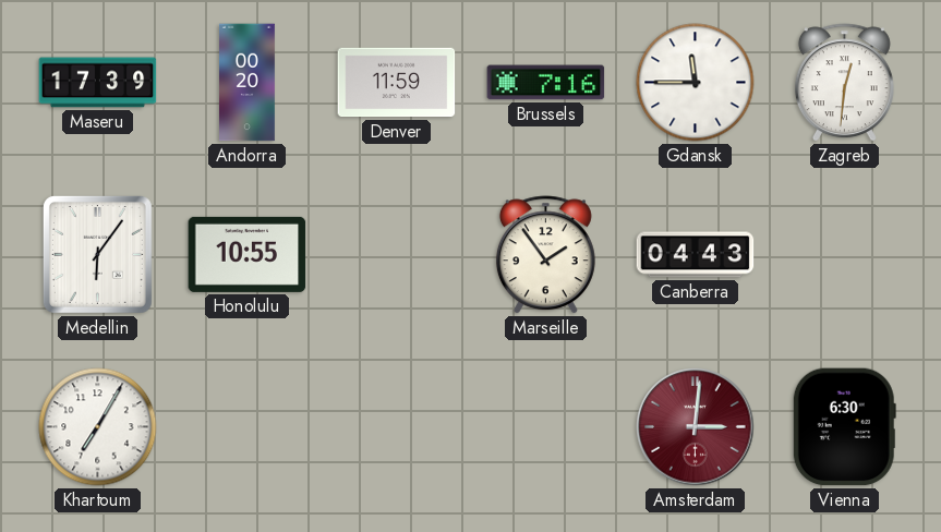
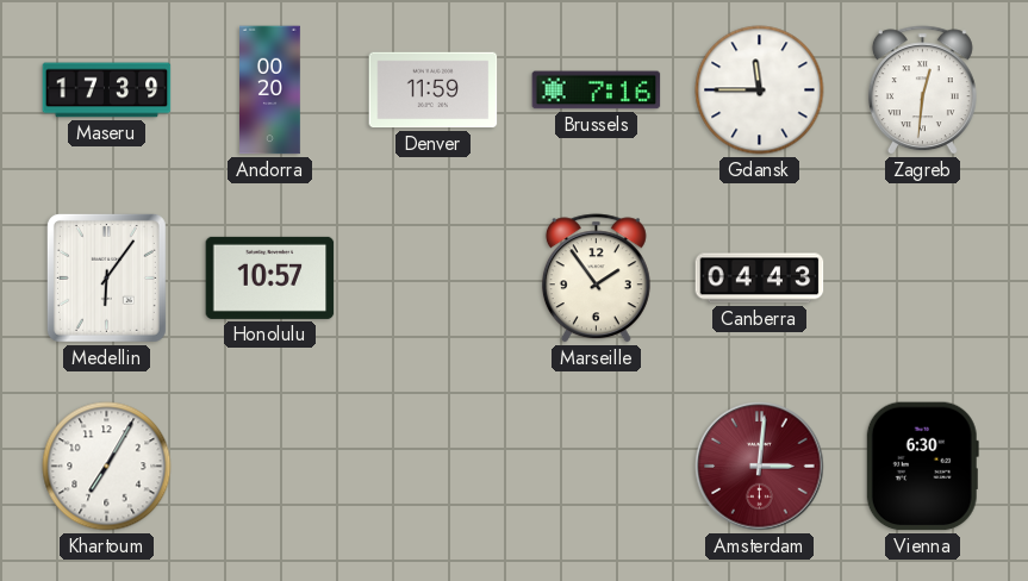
Honolulu: 10:55 -> 10:57 (270, 277)
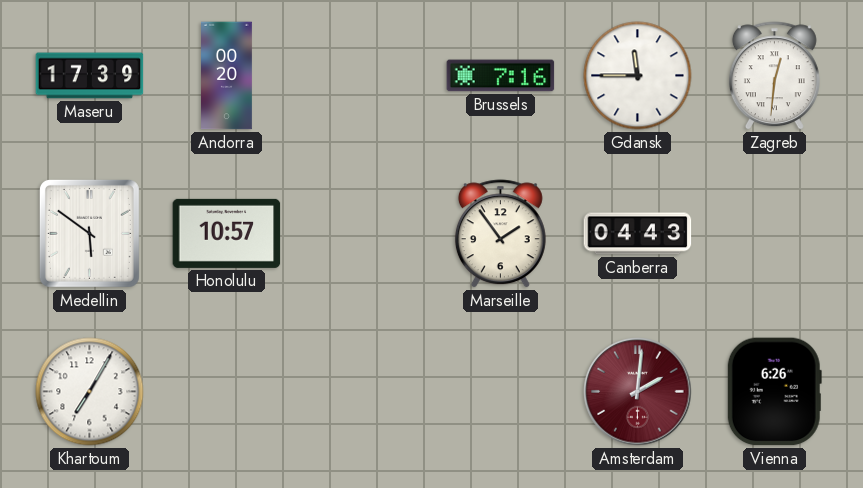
Denver: 11:59 -> none (434, 90)
Medellin: 6:06 -> 5:51 (89, 233)
Amsterdam: 3:01 -> 2:01 (638, 392)
Vienna: 6:30 -> 6:26 (774, 392)
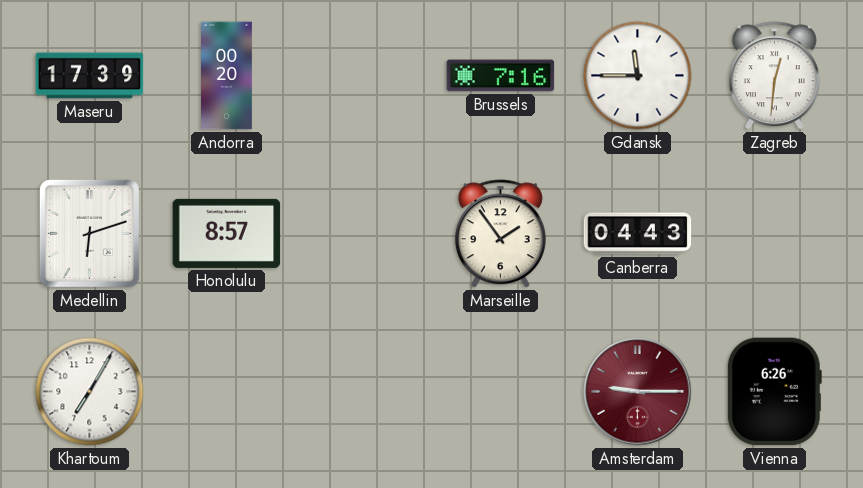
Medellin: 5:51 -> 6:12 (89, 233)
Honolulu: 10:57 -> 8:57 (227, 233)
Amsterdam: 2:01 -> 9:15 (638, 392)
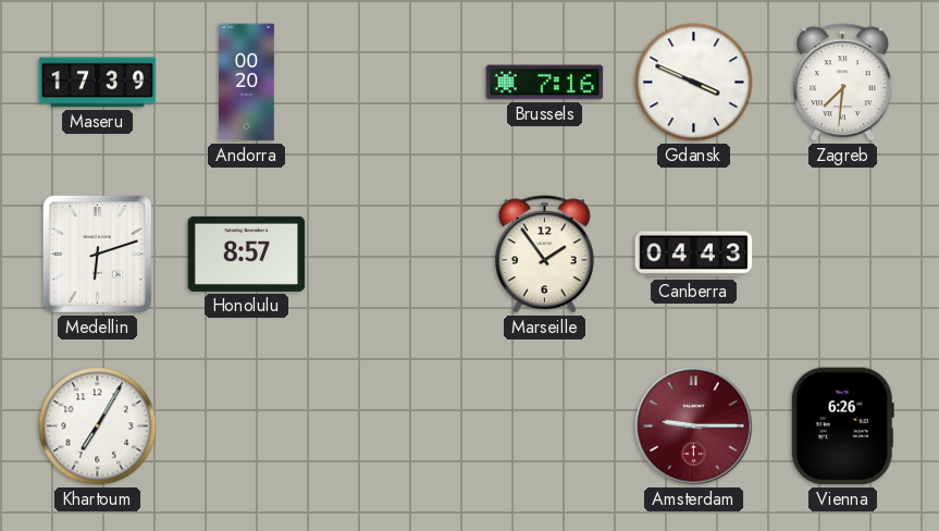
Gdansk: 11:45 -> 3:49 (694, 83)
Zagreb: 12:31 -> 7:31 (842, 83)
